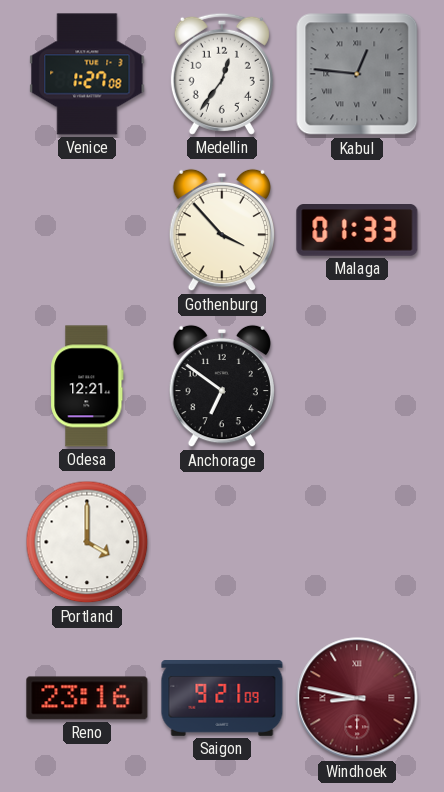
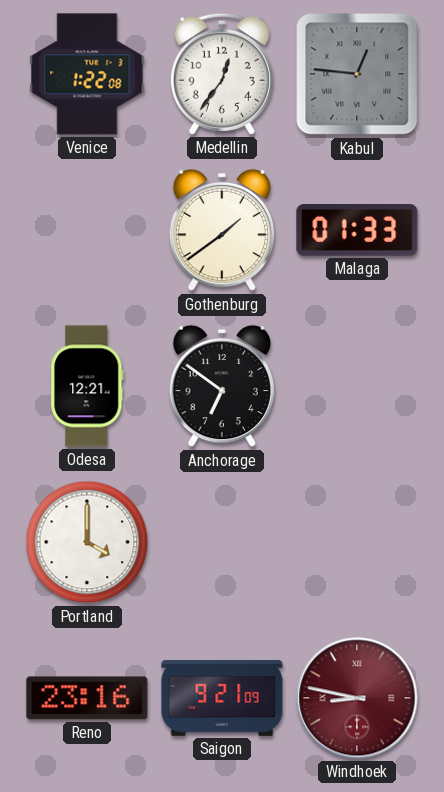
Venice: 1:27 -> 1:22 (87, 74)
Gothenburg: 3:53 -> 1:39 (221, 230)
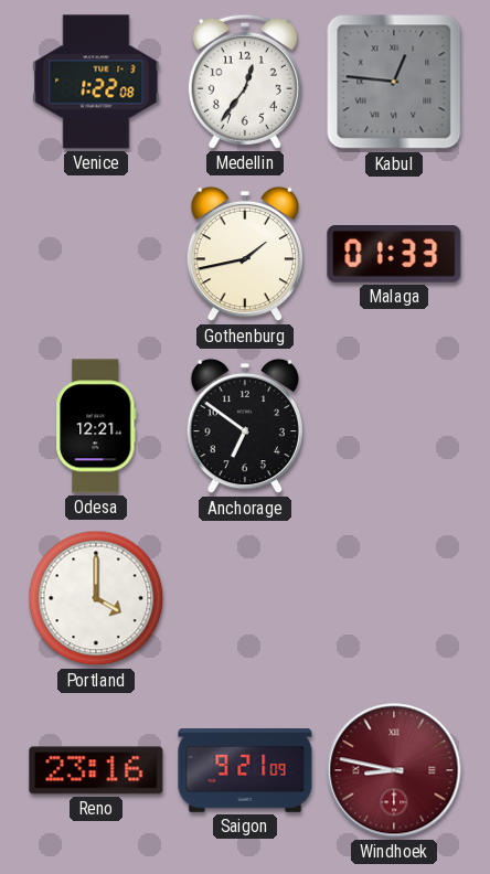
Gothenburg: 1:39 -> 1:43 (244, 254)
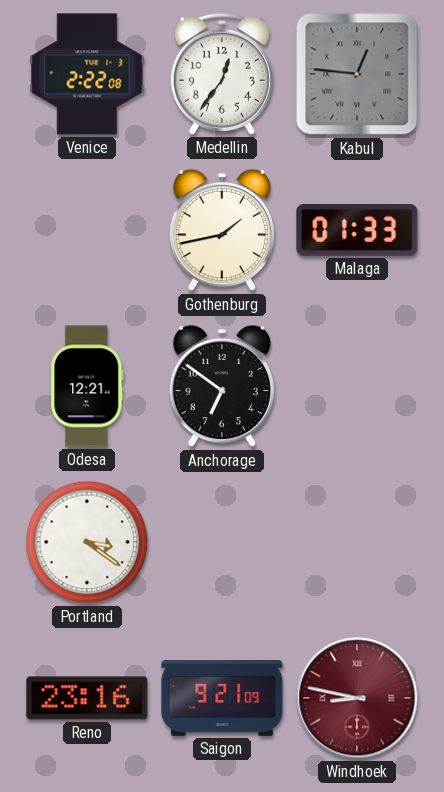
Venice: 1:22 -> 2:22 (87, 74)
Portland: 4:00 -> 3:21 (87, 542)
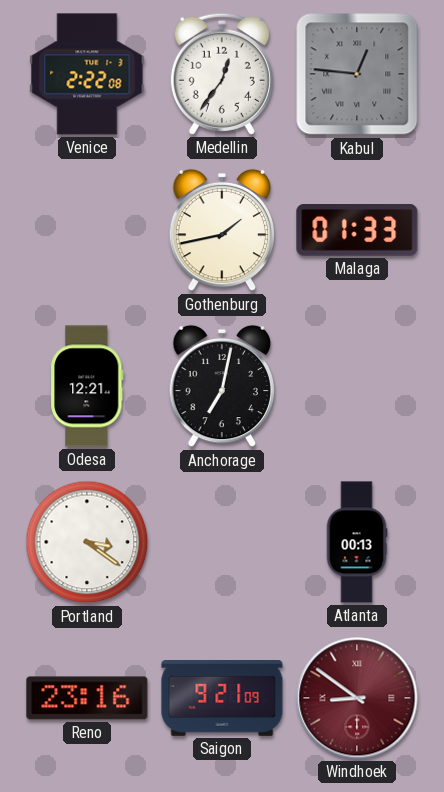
Anchorage: 6:51 -> 7:02 (221, 386)
Atlanta: none -> 00:13 (357, 542)
Windhoek: 8:47 -> 8:51 (357, 698)
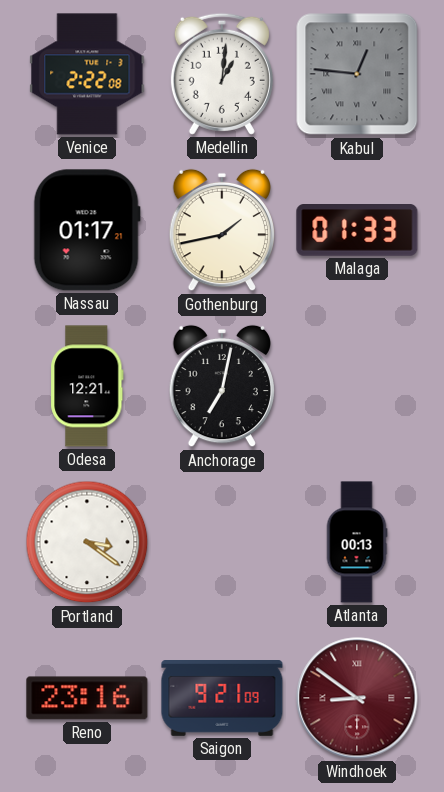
Medellin: 12:36 -> 1:01 (222, 74)
Nassau: none -> 01:17 (87, 230)
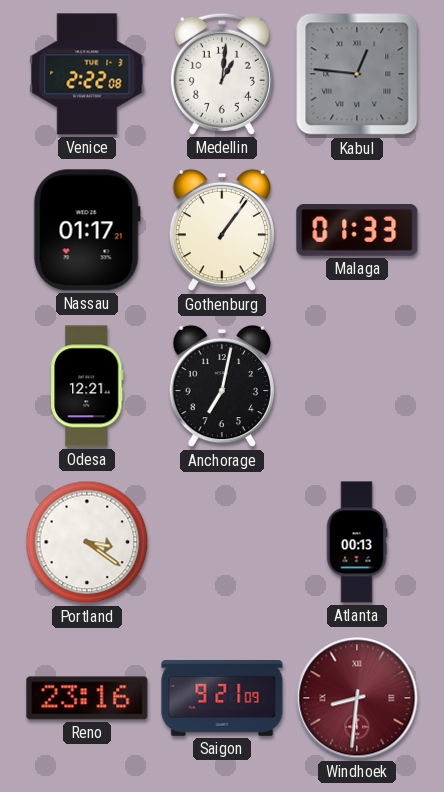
Gothenburg: 1:43 -> 1:06 (221, 230)
Windhoek: 8:51 -> 8:31 (357, 698)
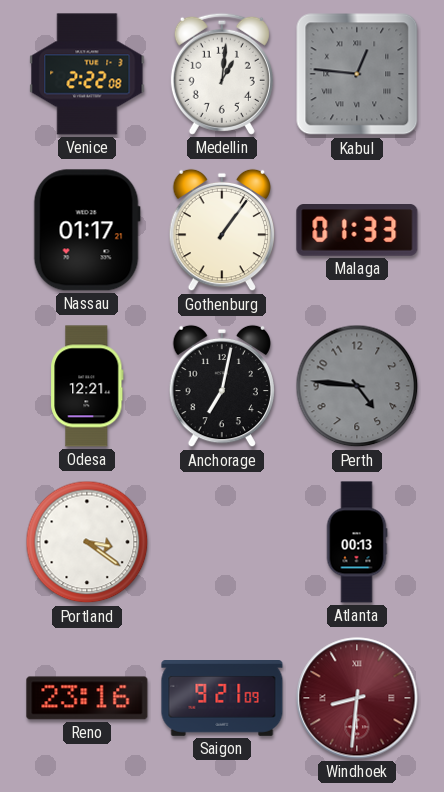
Perth: none -> 4:46 (357, 386)
